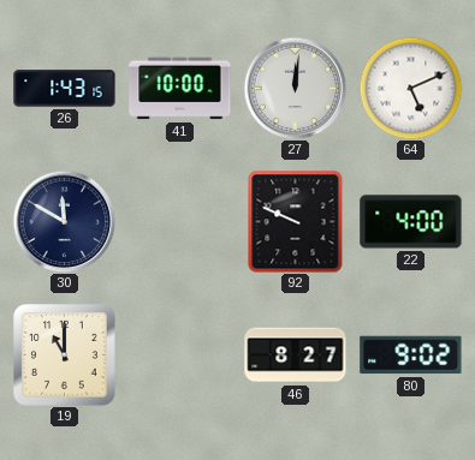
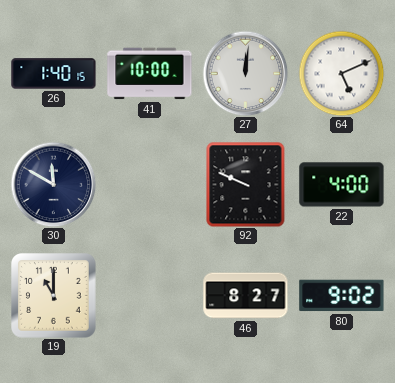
26: 1:43 -> 1:40 (54, 74)
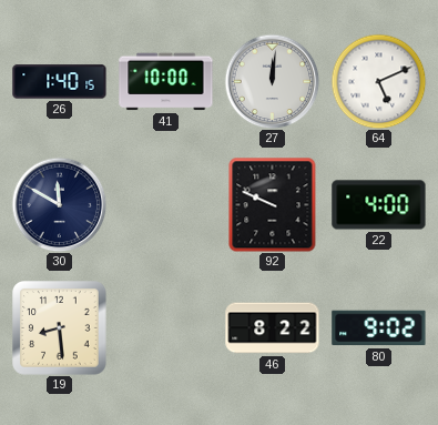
19: 11:00 -> 8:29 (60, 328)
46: 8:27 -> 8:22 (273, 328)
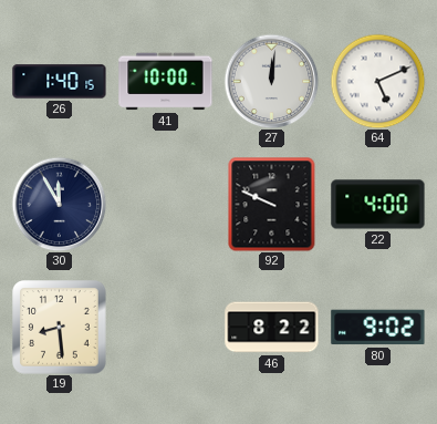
30: 11:50 -> 11:55 (59, 204)
